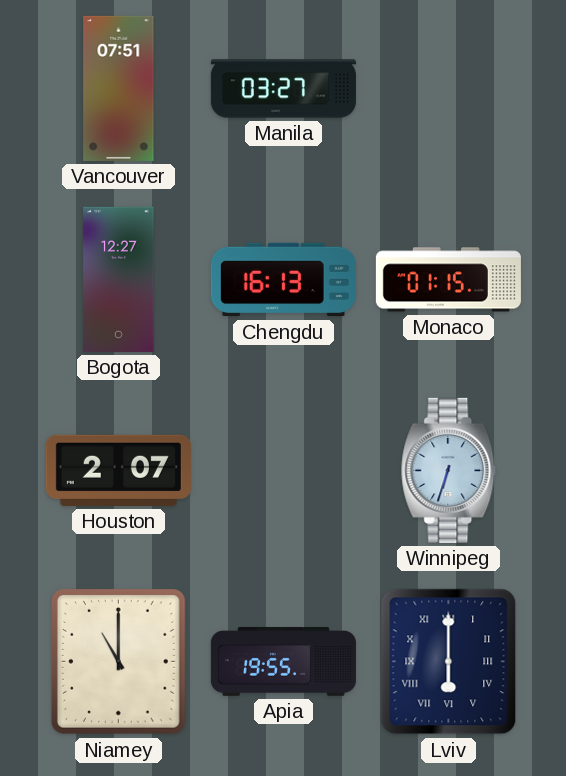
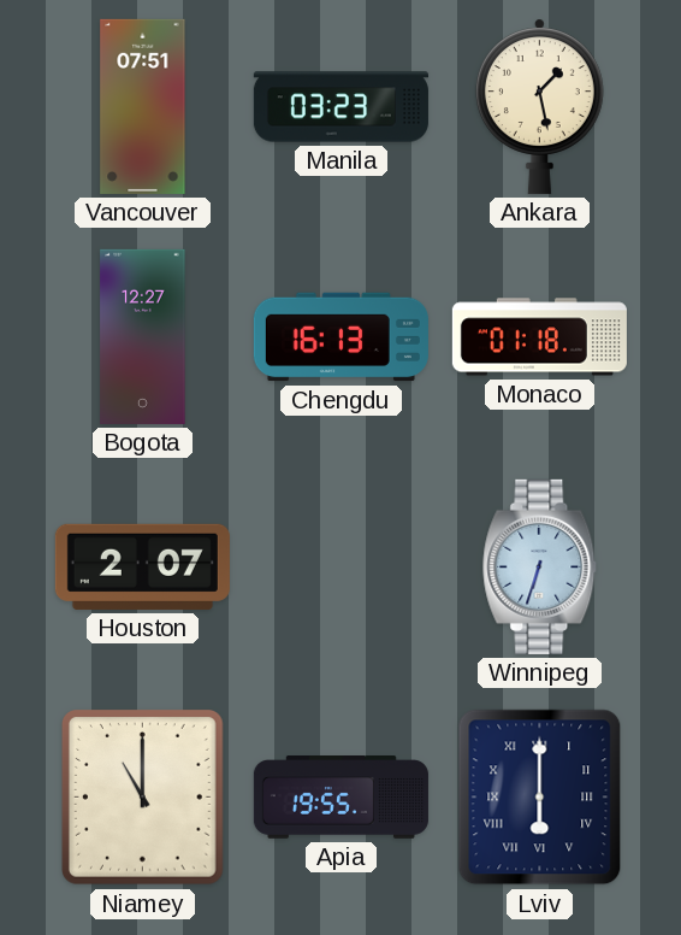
Manila: 03:27 -> 03:23 (340, 107)
Ankara: none -> 1:28 (539, 106)
Monaco: 01:15 -> 01:18 (539, 337)
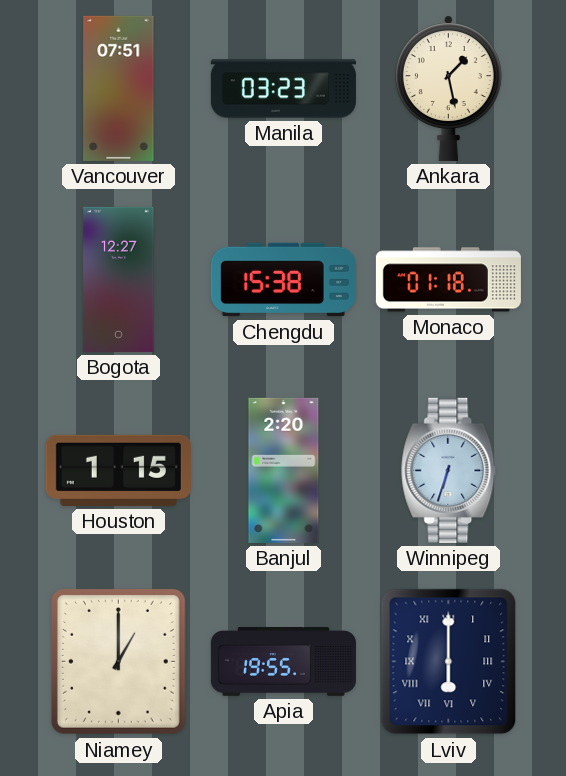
Chengdu: 16:13 -> 15:38 (283, 280)
Houston: 2:07 -> 1:15 (118, 470)
Banjul: none -> 2:20 (284, 470)
Niamey: 11:00 -> 1:00 (119, 662)
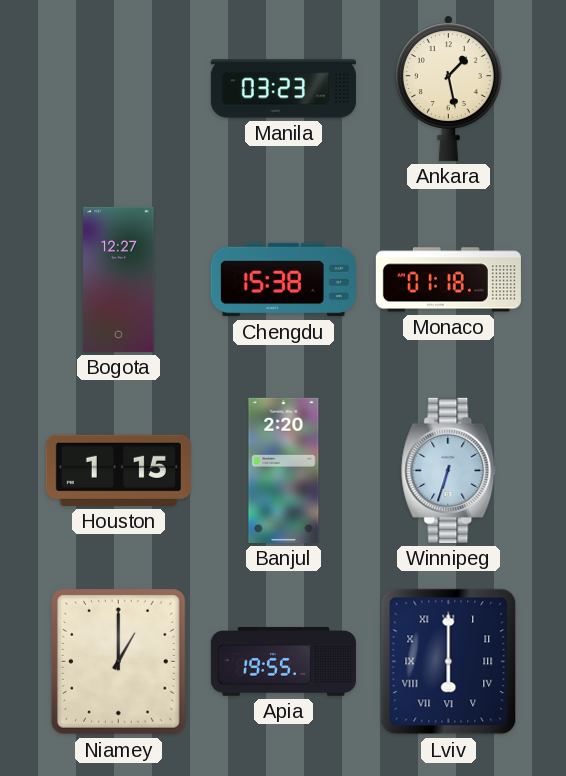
Vancouver: 07:51 -> none (119, 88)
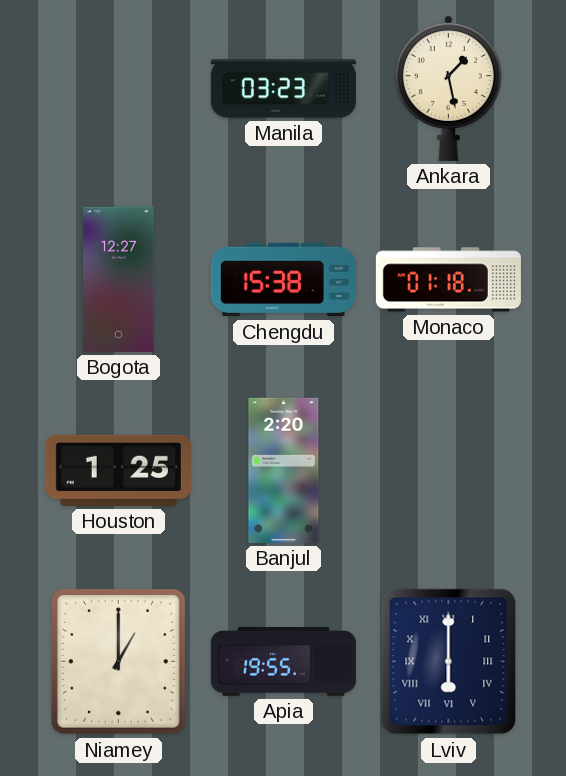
Houston: 1:15 -> 1:25 (118, 470)
Winnipeg: 6:33 -> none (449, 470)
